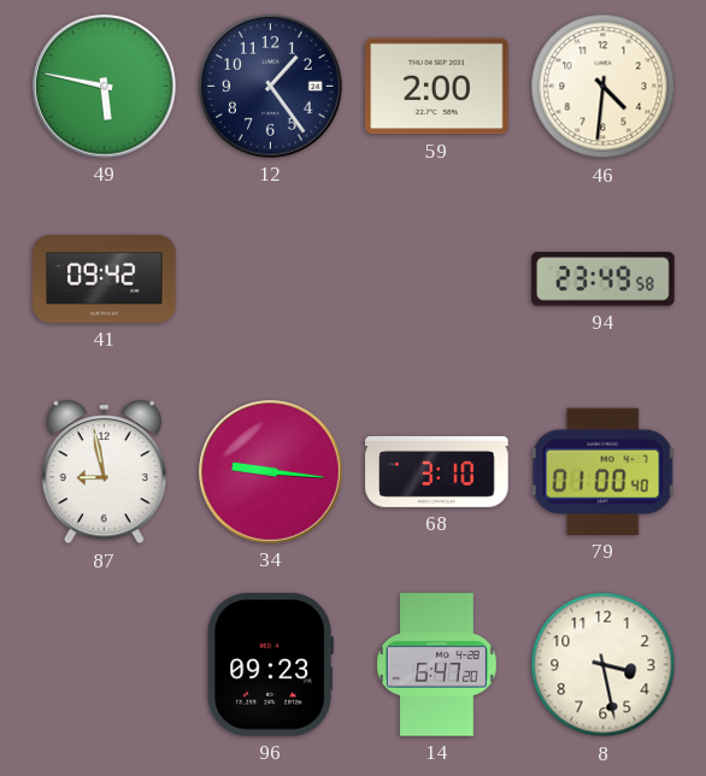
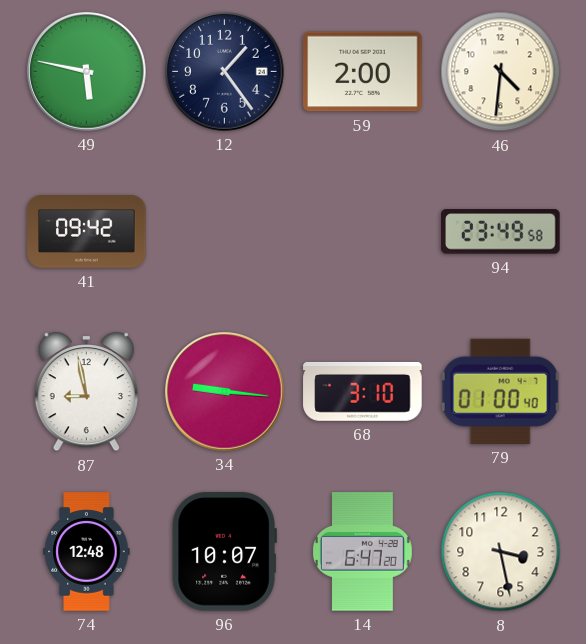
74: none -> 12:48 (87, 552)
96: 09:23 -> 10:07 (224, 552)
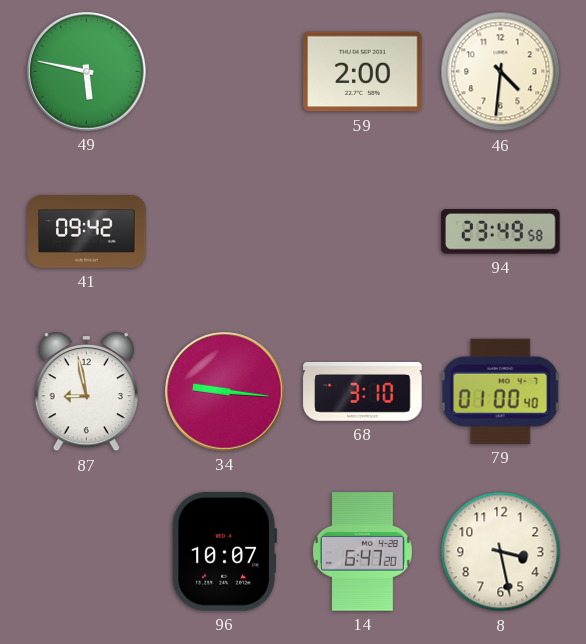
12: 1:24 -> none (225, 72)
74: 12:48 -> none (87, 552)
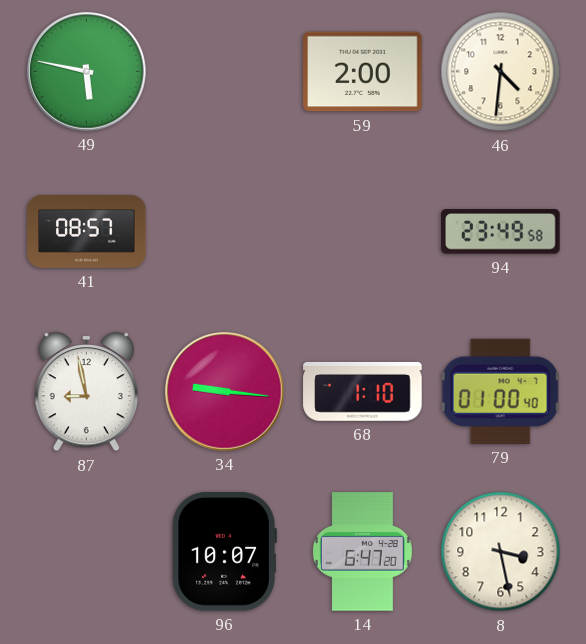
41: 09:42 -> 08:57 (87, 232)
68: 3:10 -> 1:10 (363, 391)
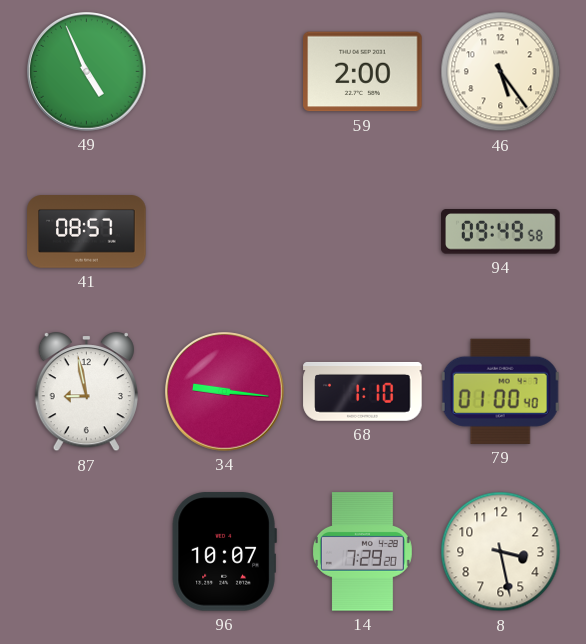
49: 5:47 -> 4:56 (87, 72)
46: 4:31 -> 5:24 (501, 72)
94: 23:49 -> 09:49 (501, 232)
14: 6:47 -> 7:29 (362, 552)
